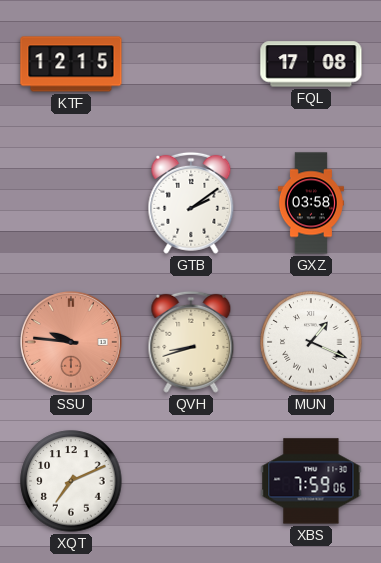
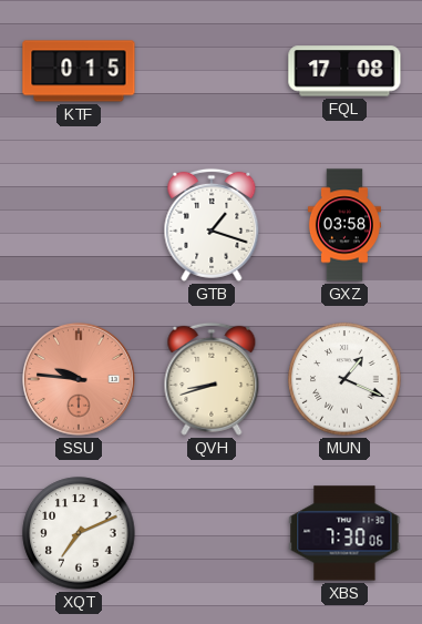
KTF: 12:15 -> 0:15 (79, 71)
GTB: 2:09 -> 1:18 (212, 225)
XBS: 7:59 -> 7:30 (344, 533)
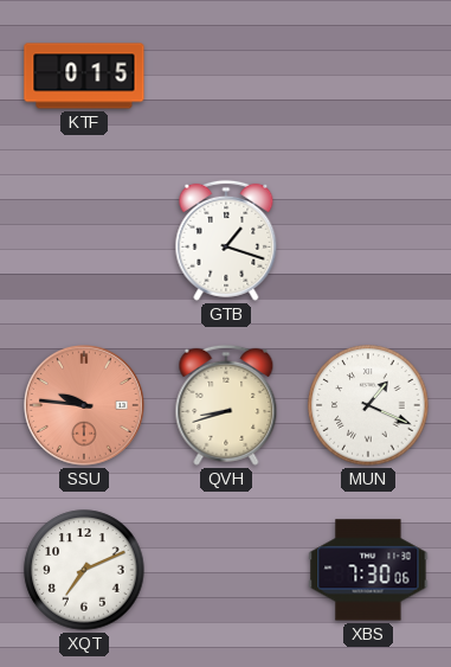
FQL: 17:08 -> none (344, 71)
GXZ: 03:58 -> none (344, 225)
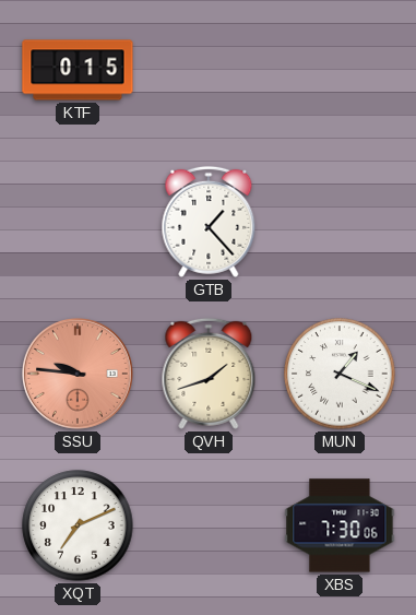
GTB: 1:18 -> 1:23 (209, 222)
QVH: 8:42 -> 1:42 (209, 374)
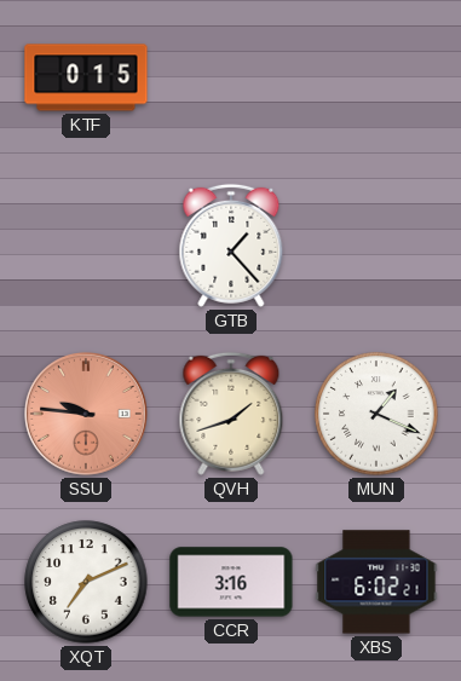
CCR: none -> 3:16 (231, 582)
XBS: 7:30 -> 6:02 (376, 582)
